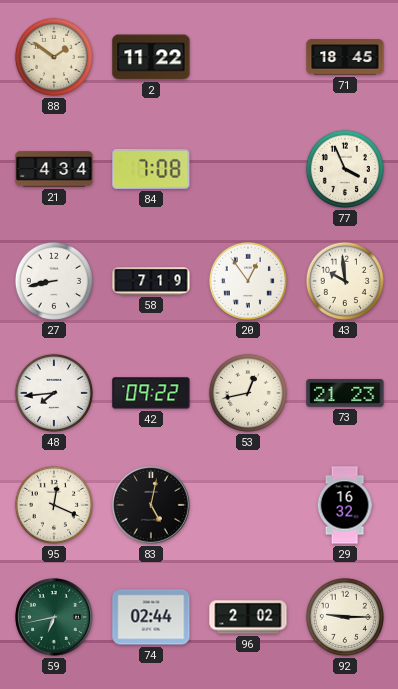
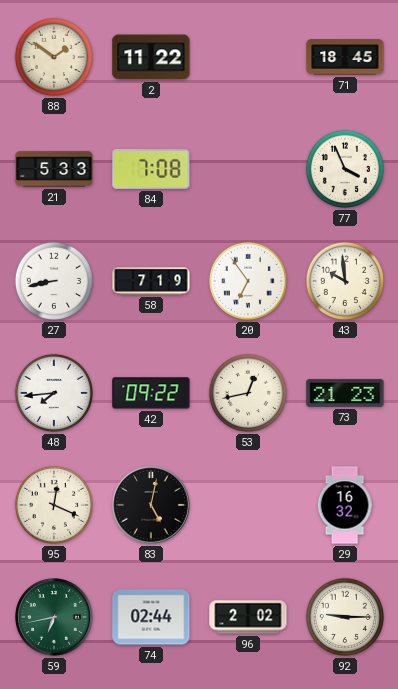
21: 4:34 -> 5:33 (54, 169)
20: 12:54 -> 6:54 (248, 281)
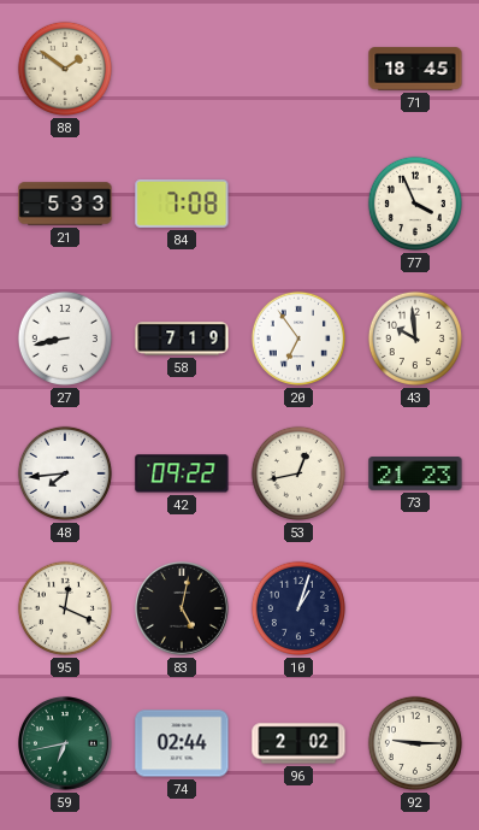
2: 11:22 -> none (151, 57)
10: none -> 1:03 (298, 608)
29: 16:32 -> none (345, 505)
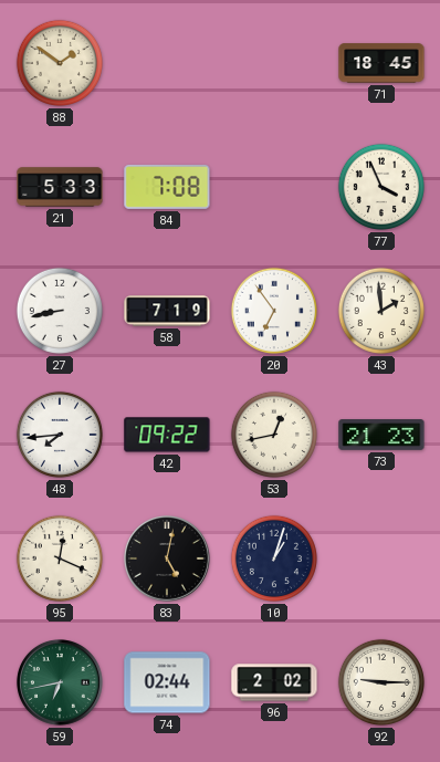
43: 9:59 -> 1:59 (381, 311)
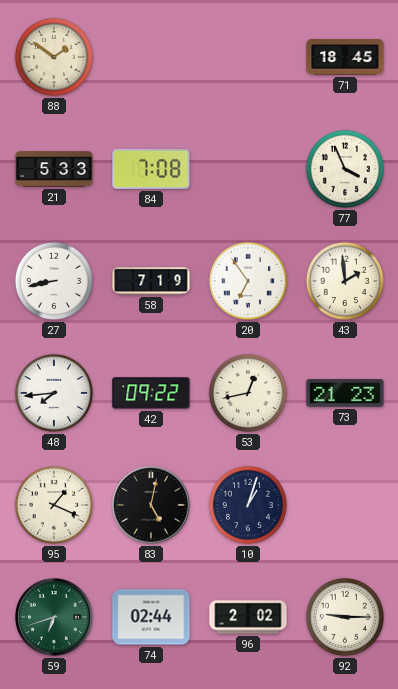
95: 12:19 -> 1:19 (54, 505)
59: 6:43 -> 6:42 (55, 618)
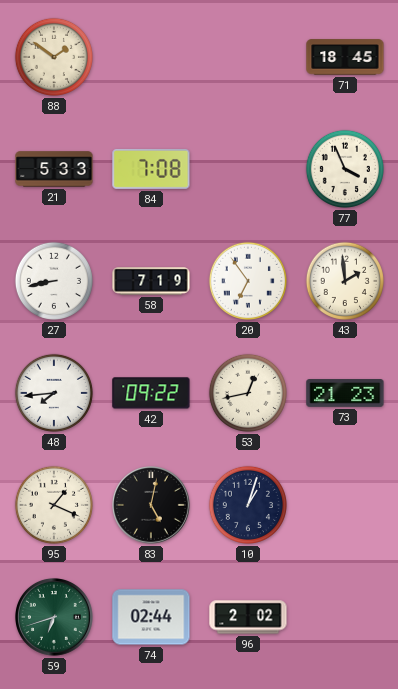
92: 9:15 -> none (345, 617)
